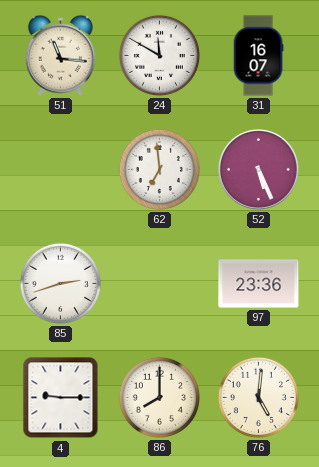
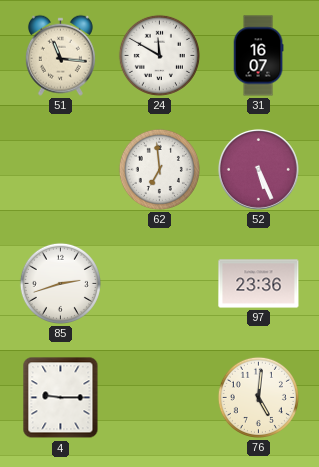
86: 8:00 -> none (159, 397)
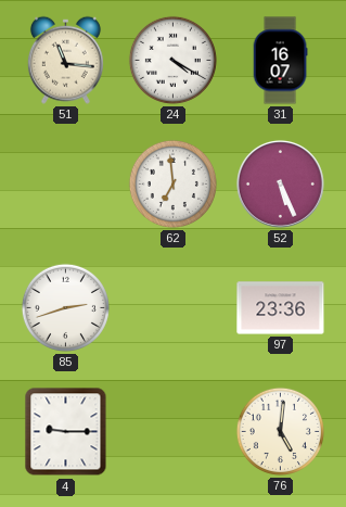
24: 11:50 -> 4:20 (172, 60)
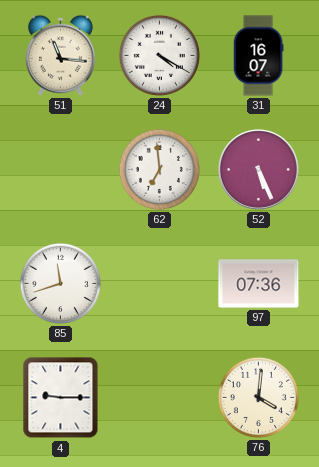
85: 2:42 -> 11:42 (60, 283)
97: 23:36 -> 07:36 (259, 284)
76: 5:01 -> 4:01 (258, 397)
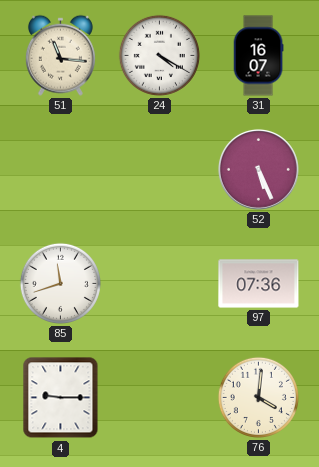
62: 6:59 -> none (159, 169)
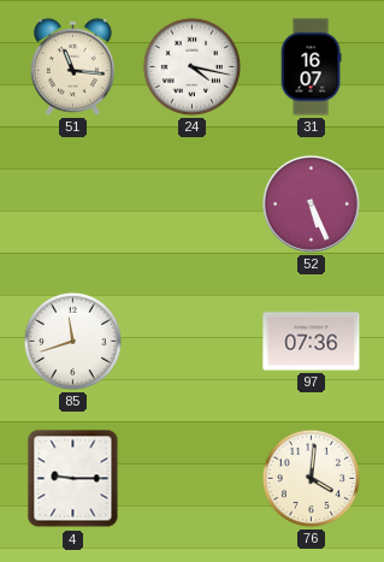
24: 4:20 -> 4:17 (191, 66)
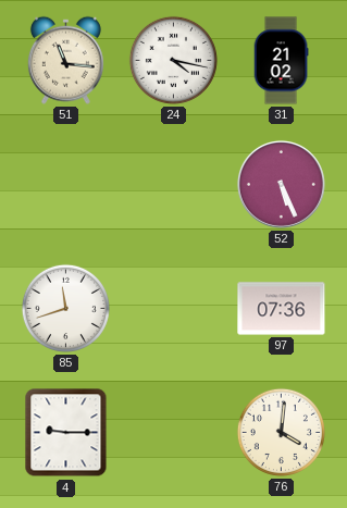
31: 16:07 -> 21:02 (281, 61)
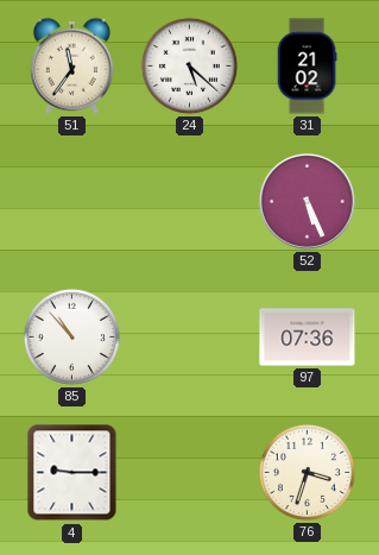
51: 11:16 -> 11:36 (71, 65)
24: 4:17 -> 5:22 (189, 65)
85: 11:42 -> 10:53 (71, 336)
76: 4:01 -> 3:33 (307, 472)
